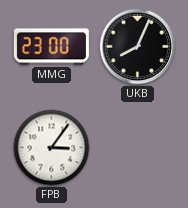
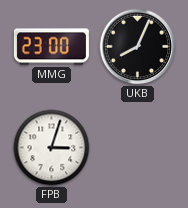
FPB: 3:06 -> 3:03 (52, 148)
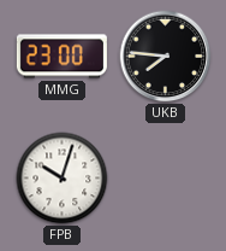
UKB: 8:04 -> 7:46 (166, 57)
FPB: 3:03 -> 10:03 (63, 179)
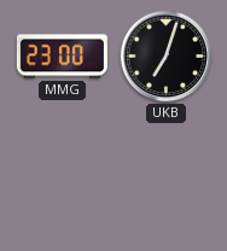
UKB: 7:46 -> 7:03 (167, 57)
FPB: 10:03 -> none (63, 179)
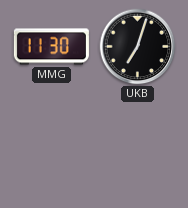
MMG: 23:00 -> 11:30 (51, 47)
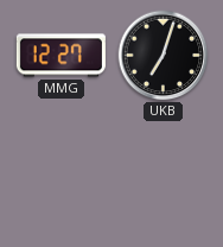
MMG: 11:30 -> 12:27 (60, 56)
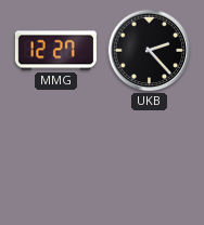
UKB: 7:03 -> 2:23 (150, 51)
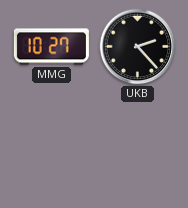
MMG: 12:27 -> 10:27 (51, 47)
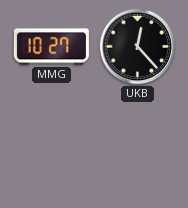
UKB: 2:23 -> 12:23 (138, 47)
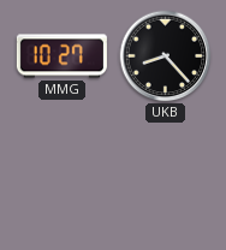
UKB: 12:23 -> 8:23 (166, 56)
